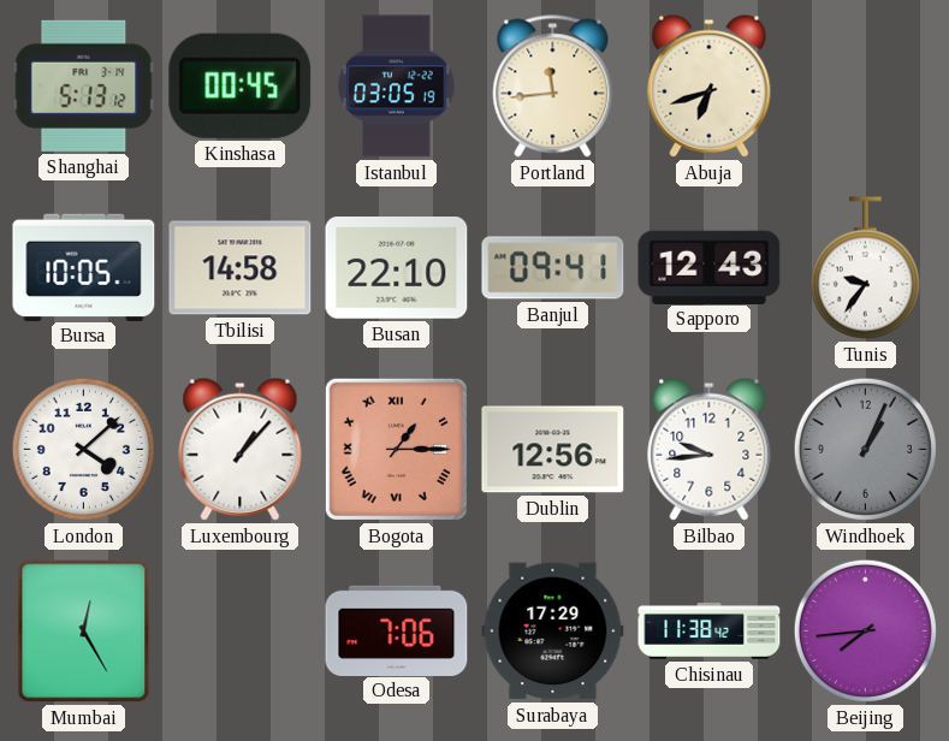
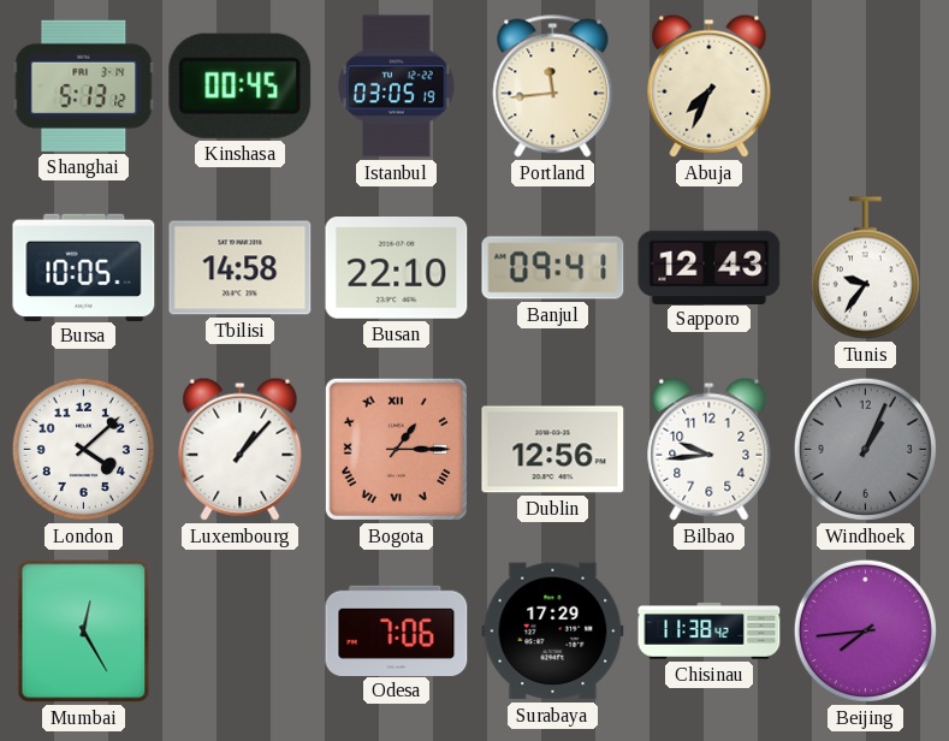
Abuja: 6:42 -> 7:34 (710, 85)
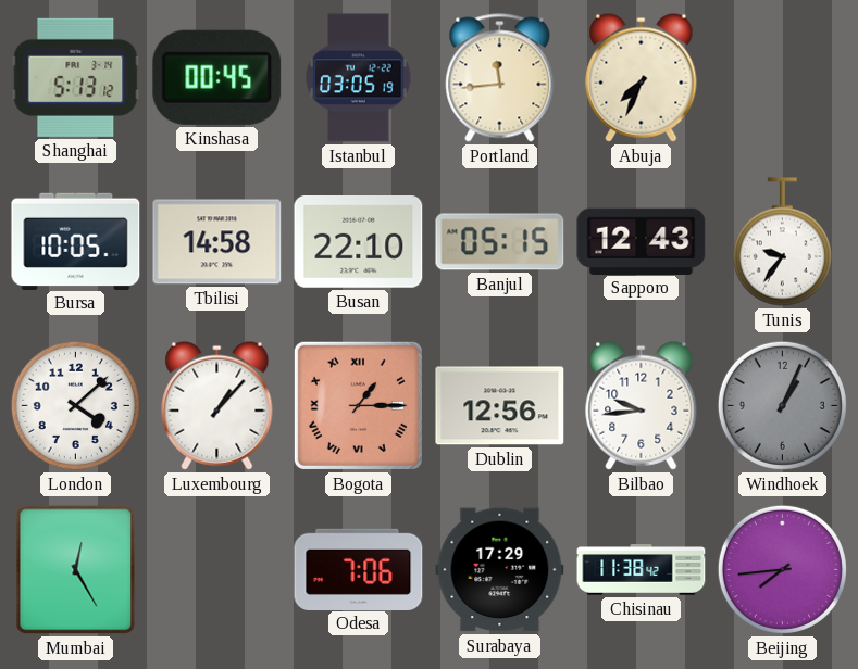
Banjul: 09:41 -> 05:15 (500, 242)
